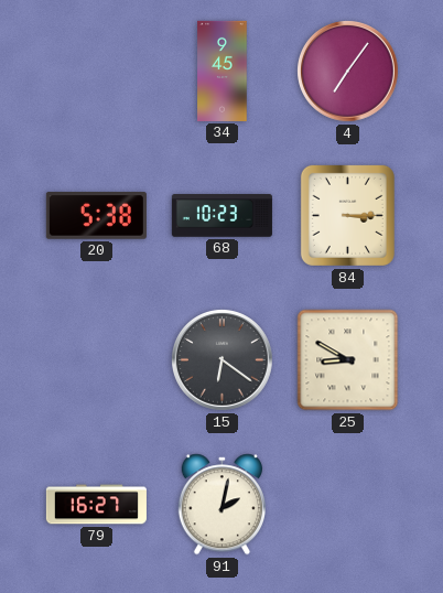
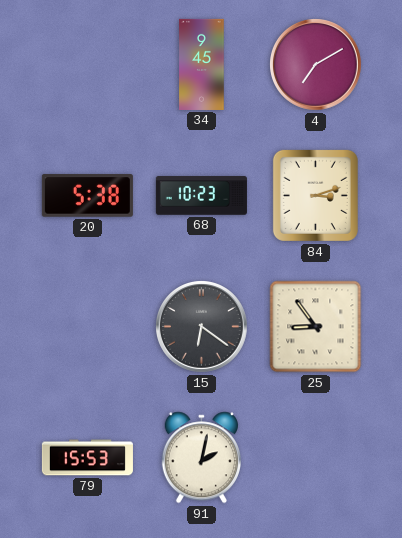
4: 7:06 -> 7:10 (316, 65)
84: 3:15 -> 3:12 (315, 195)
25: 8:50 -> 8:54 (316, 327)
79: 16:27 -> 15:53 (87, 458)
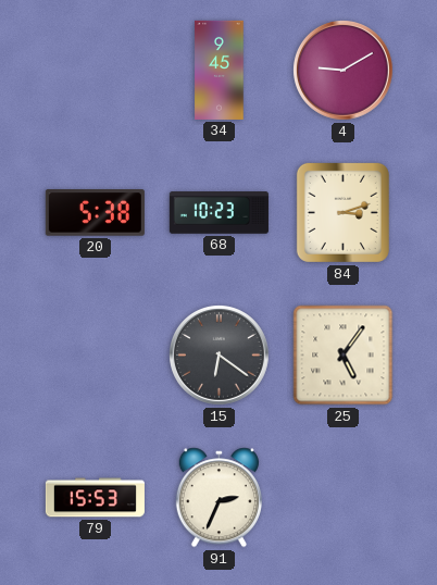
4: 7:10 -> 9:10 (344, 71)
25: 8:54 -> 5:06 (344, 356)
91: 2:02 -> 2:34 (218, 498)
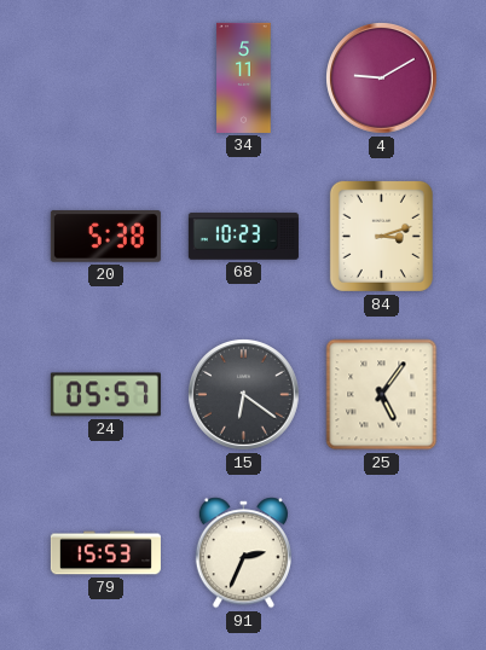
34: 9:45 -> 5:11 (244, 77)
24: none -> 05:57 (105, 395)
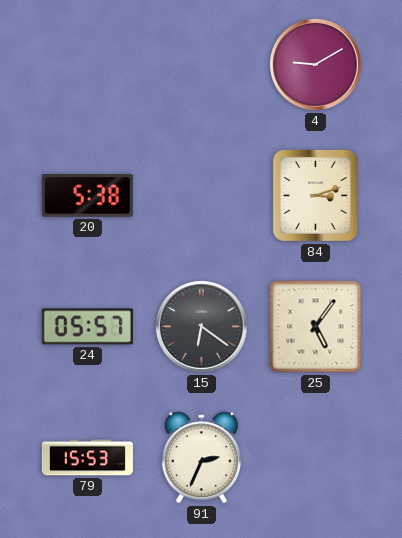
34: 5:11 -> none (244, 77)
68: 10:23 -> none (243, 237)
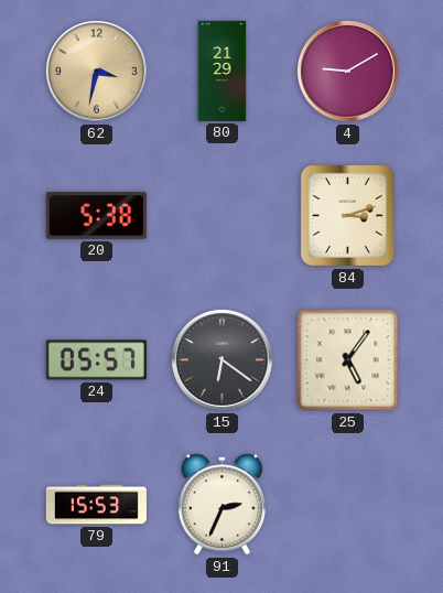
62: none -> 3:32 (97, 72)
80: none -> 21:29 (223, 71)
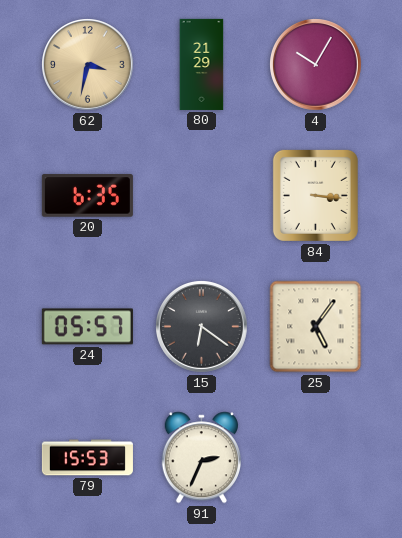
4: 9:10 -> 10:05 (316, 65)
20: 5:38 -> 6:35 (87, 196)
84: 3:12 -> 3:16 (315, 195)
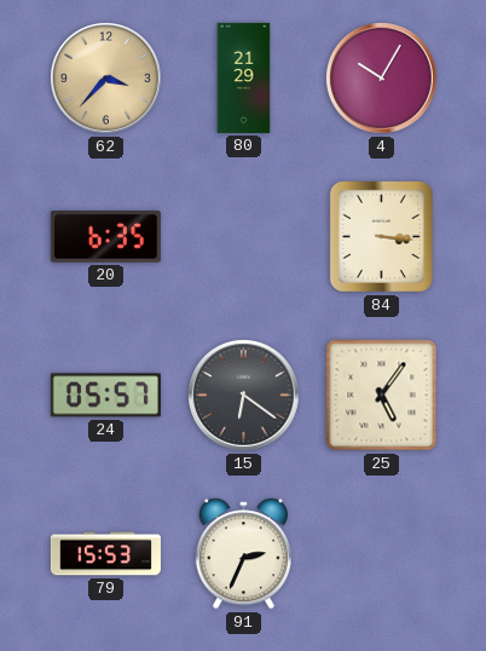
62: 3:32 -> 3:37 (106, 79)
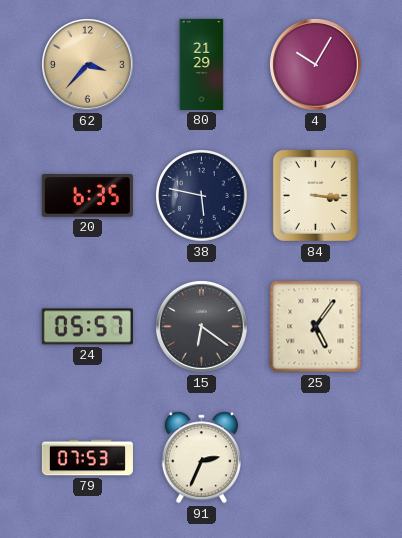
38: none -> 5:47 (202, 196)
79: 15:53 -> 07:53 (87, 458)
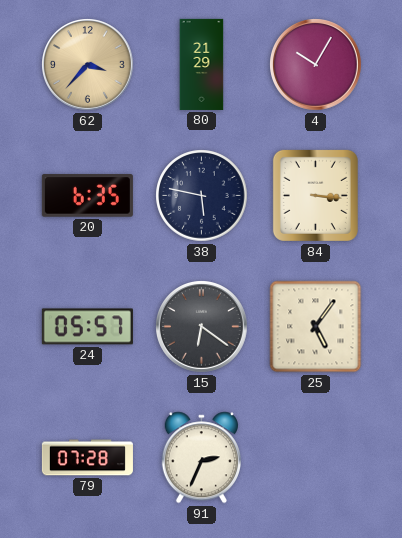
79: 07:53 -> 07:28 (87, 458)
